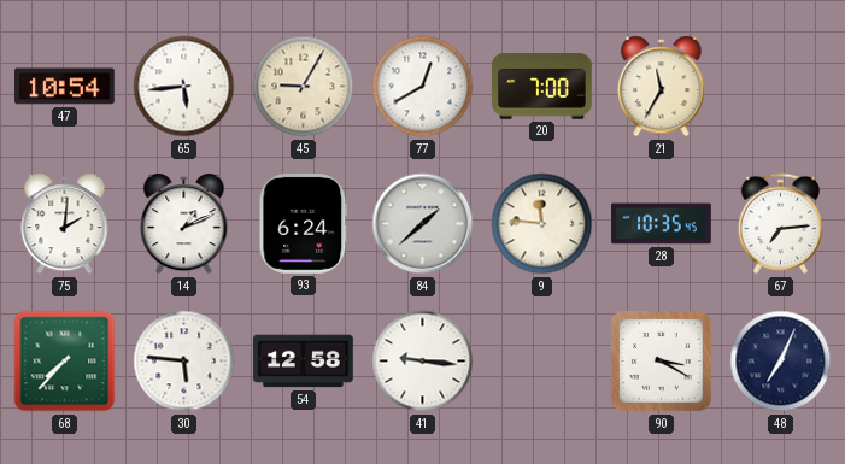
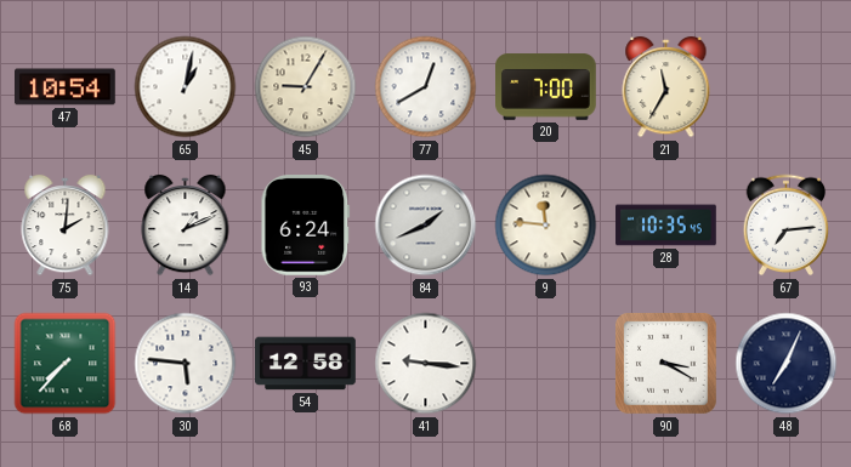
65: 5:44 -> 1:02 (186, 87)
84: 1:38 -> 1:41 (426, 226)
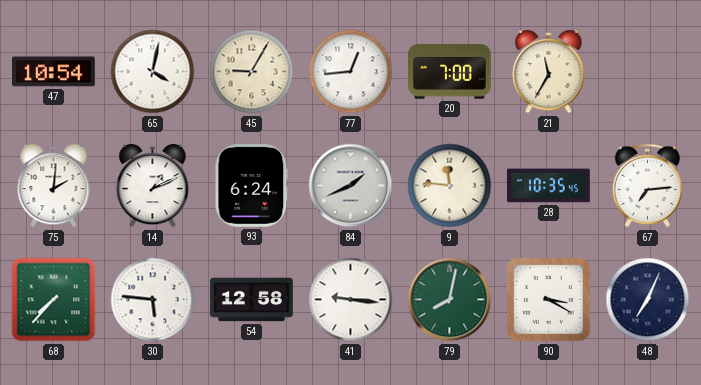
65: 1:02 -> 4:02 (153, 72)
77: 12:40 -> 12:44 (351, 72)
79: none -> 8:02 (450, 300)
